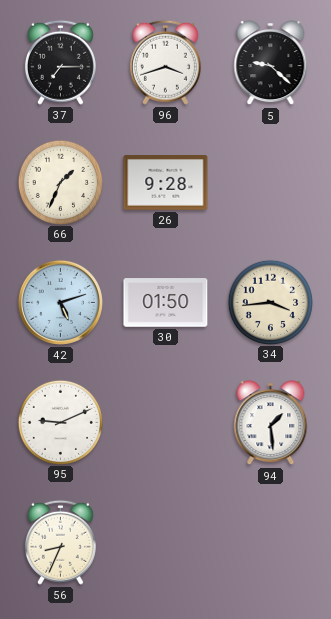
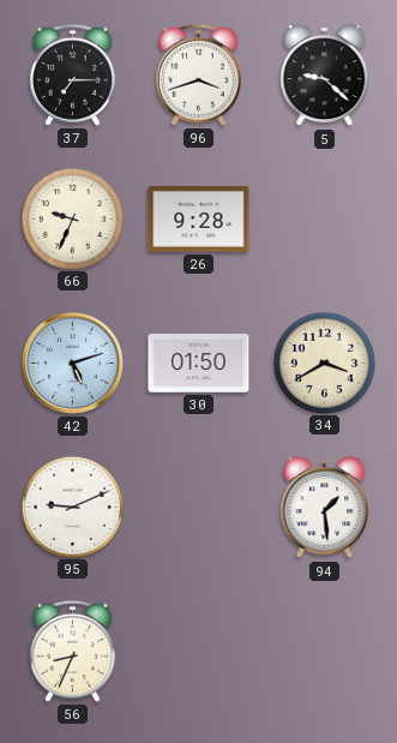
66: 1:34 -> 9:34 (72, 218)
34: 3:44 -> 3:40 (324, 362)
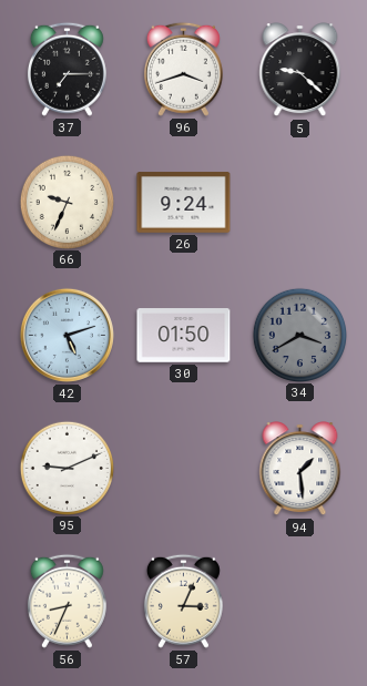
26: 9:28 -> 9:24 (184, 203)
34 dial: cream -> grey (299, 335)
57: none -> 3:04 (183, 601)
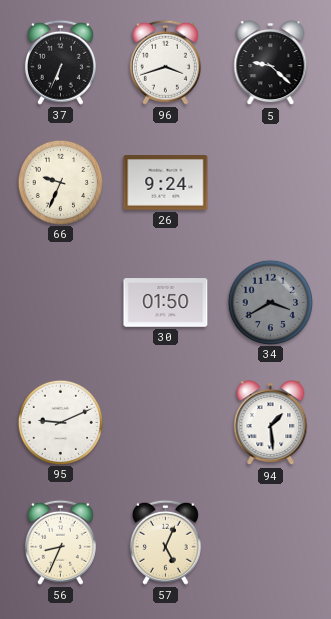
37: 7:15 -> 6:34 (60, 62)
42: 5:12 -> none (67, 335)
57: 3:04 -> 5:04 (165, 542)
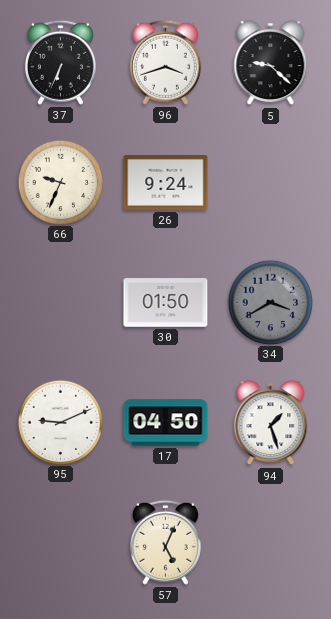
17: none -> 04:50 (166, 423)
94: 1:29 -> 1:27 (271, 423)
56: 8:34 -> none (60, 542)
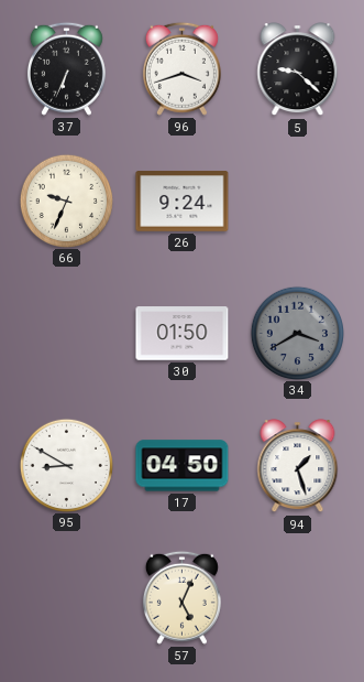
95: 9:11 -> 8:50 (66, 465)
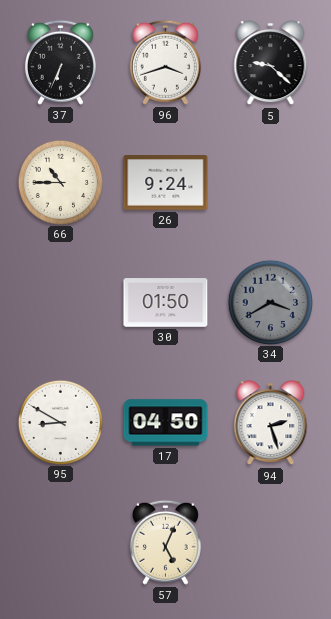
66: 9:34 -> 10:45 (60, 182)
94: 1:27 -> 2:27 (271, 423)
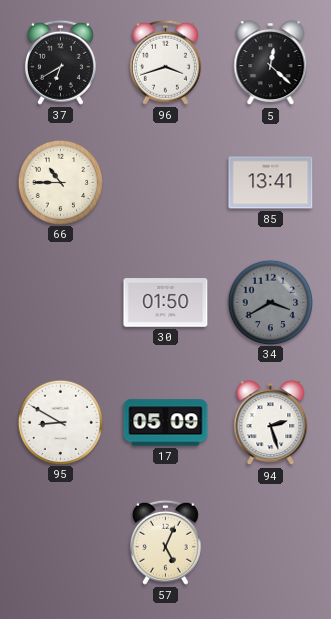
37: 6:34 -> 6:40 (60, 62)
5: 9:22 -> 12:22 (271, 63)
26: 9:24 -> none (166, 183)
85: none -> 13:41 (271, 183)
17: 04:50 -> 05:09 (166, 423)
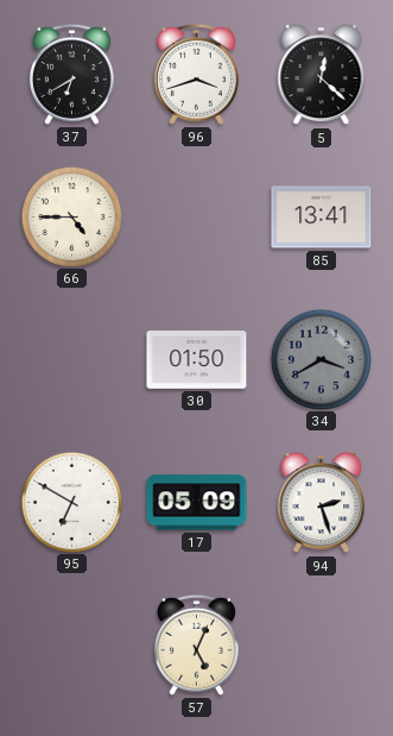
66: 10:45 -> 4:45 (71, 216)
95: 8:50 -> 6:50 (71, 502)
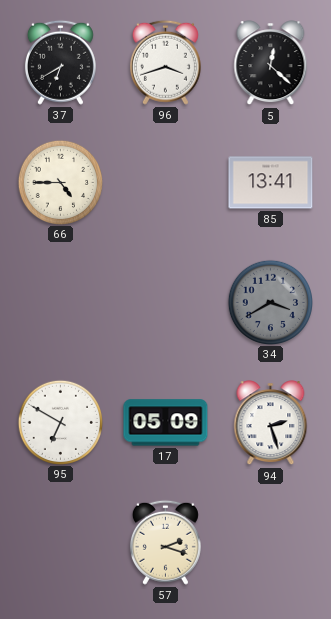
30: 01:50 -> none (197, 360)
57: 5:04 -> 2:18 (165, 542)
